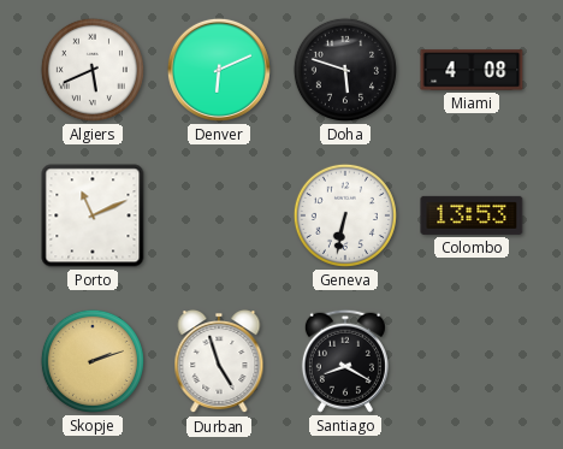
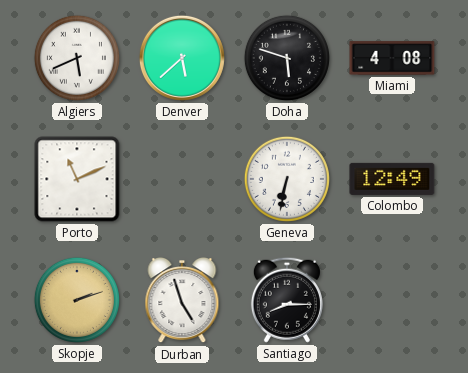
Denver: 6:11 -> 5:38 (182, 58)
Colombo: 13:53 -> 12:49 (392, 179)
Santiago: 8:20 -> 8:15 (287, 300)
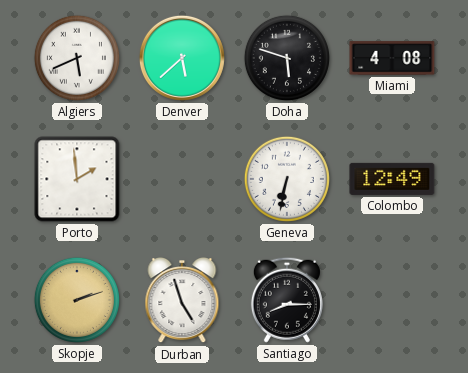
Porto: 11:11 -> 1:59 (77, 179)
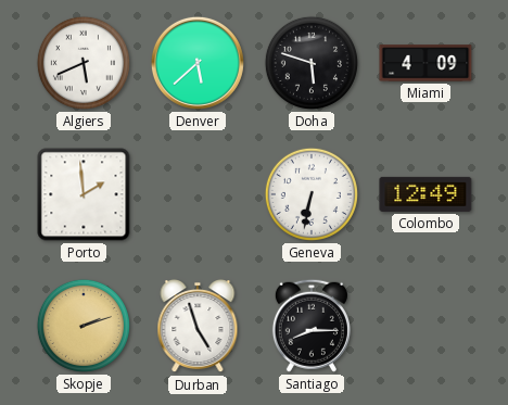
Miami: 4:08 -> 4:09 (426, 63)
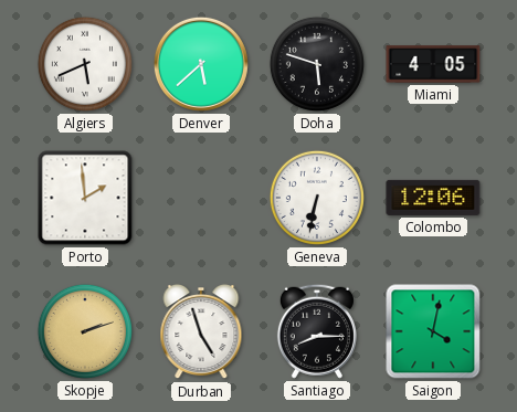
Miami: 4:09 -> 4:05 (433, 64)
Colombo: 12:49 -> 12:06 (433, 198)
Saigon: none -> 4:02 (433, 331)
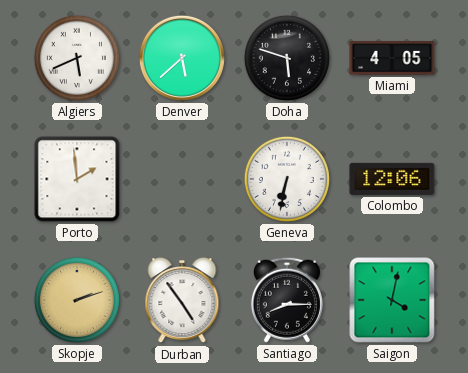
Durban: 4:57 -> 4:54 (182, 301)
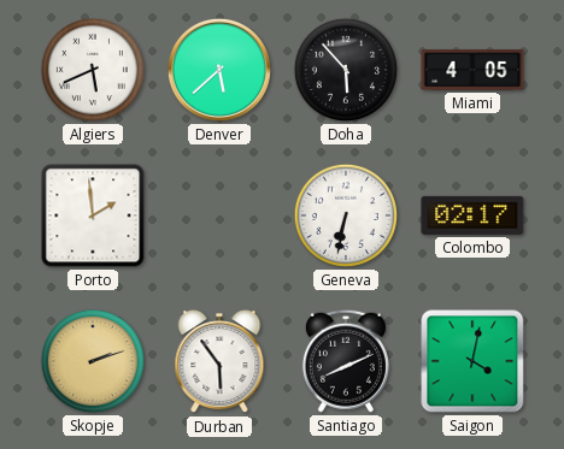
Doha: 5:48 -> 5:53 (346, 70)
Colombo: 12:06 -> 02:17 (472, 215)
Durban: 4:54 -> 5:54 (219, 362)
Santiago: 8:15 -> 8:11 (346, 361)
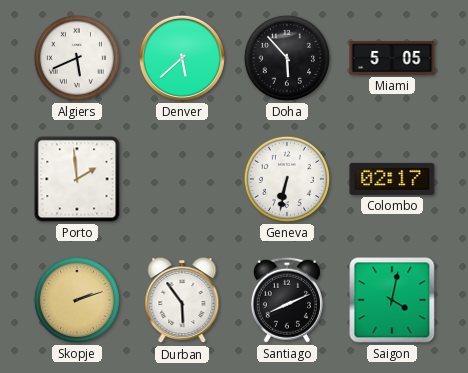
Miami: 4:05 -> 5:05 (392, 58)
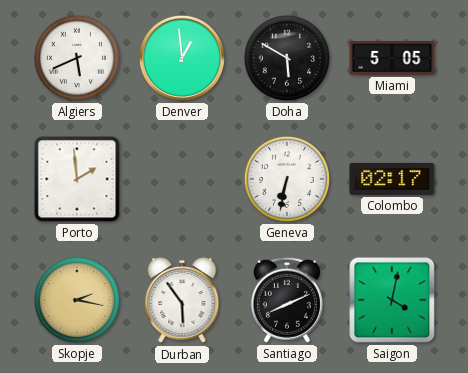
Denver: 5:38 -> 12:59 (182, 58)
Doha: 5:53 -> 5:50 (287, 58)
Skopje: 2:12 -> 2:17 (77, 300)
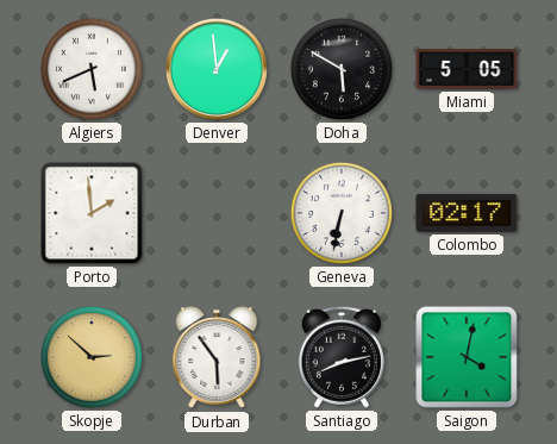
Skopje: 2:17 -> 2:52 (92, 357)
Santiago: 8:11 -> 8:13 (342, 357)
